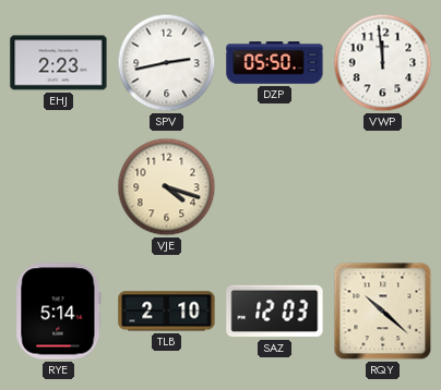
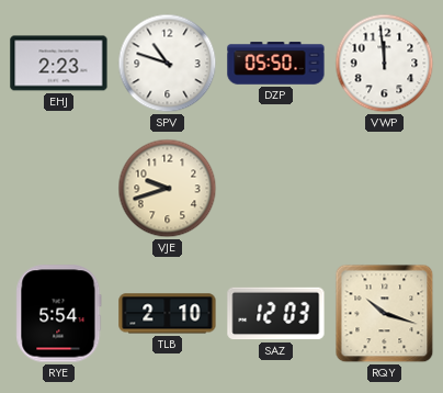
SPV: 2:43 -> 10:48 (168, 64)
VJE: 4:18 -> 9:42 (168, 189)
RYE: 5:14 -> 5:54 (59, 314)
RQY: 10:22 -> 10:18 (385, 314)
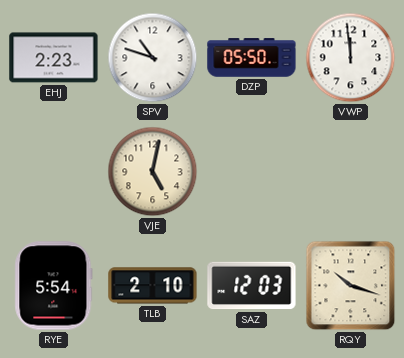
VJE: 9:42 -> 5:02 (153, 172)
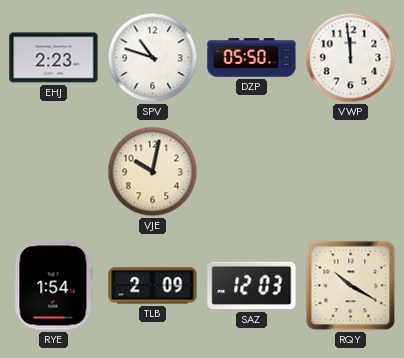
VJE: 5:02 -> 10:02 (153, 172)
RYE: 5:54 -> 1:54 (54, 286)
TLB: 2:10 -> 2:09 (153, 286)
RQY: 10:18 -> 10:20 (351, 286)
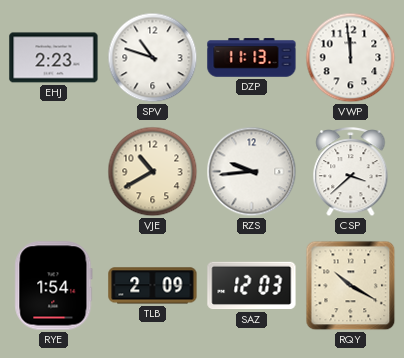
DZP: 05:50 -> 11:13 (252, 58)
VJE: 10:02 -> 10:40 (153, 172)
RZS: none -> 9:44 (252, 172)
CSP: none -> 3:38 (351, 173)
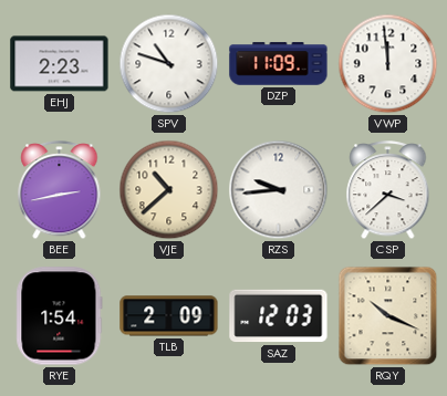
DZP: 11:13 -> 11:09 (279, 64)
BEE: none -> 2:43 (60, 191)
VJE: 10:40 -> 10:38 (169, 190)
RQY: 10:20 -> 10:19 (388, 316)
